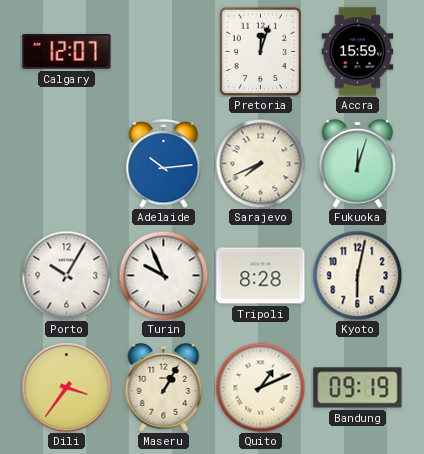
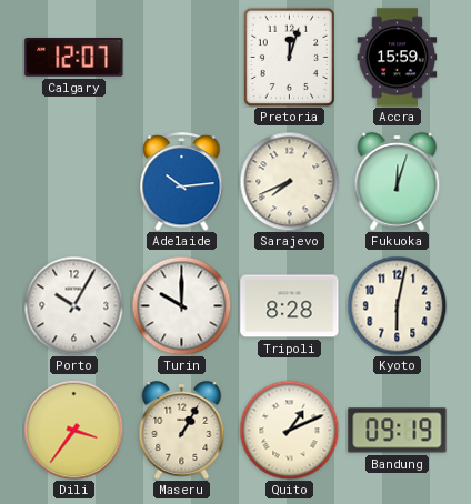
Turin: 9:56 -> 10:00 (181, 305)
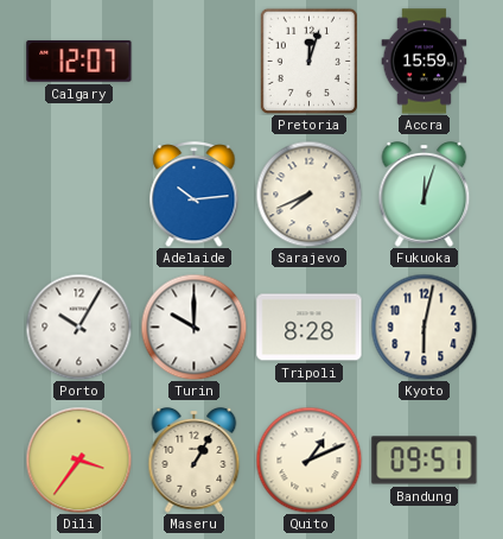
Bandung: 09:19 -> 09:51 (425, 461)
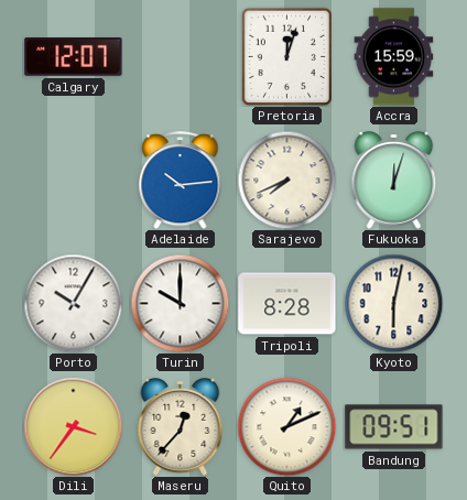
Maseru: 1:05 -> 12:37 (181, 427)
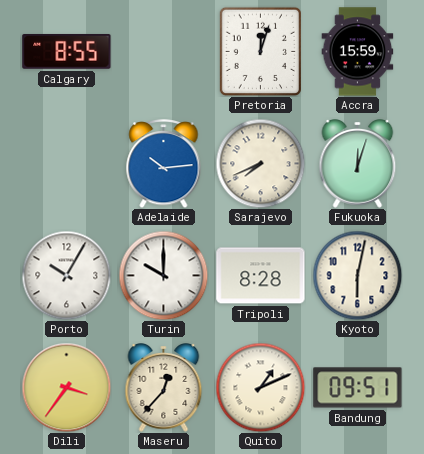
Calgary: 12:07 -> 8:55 (67, 51)
